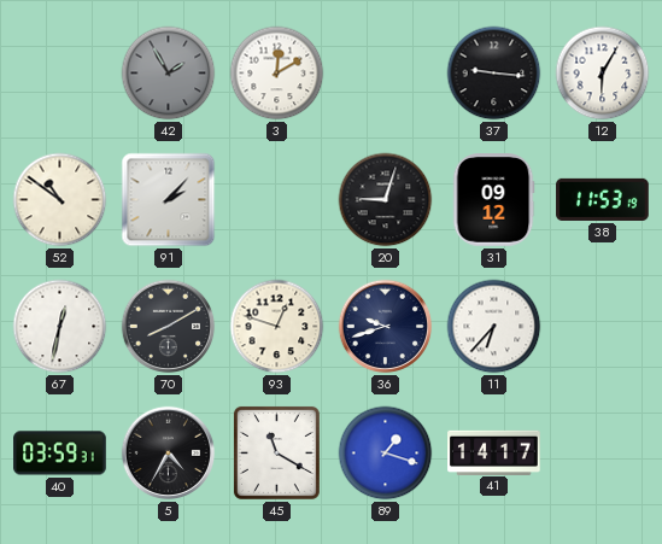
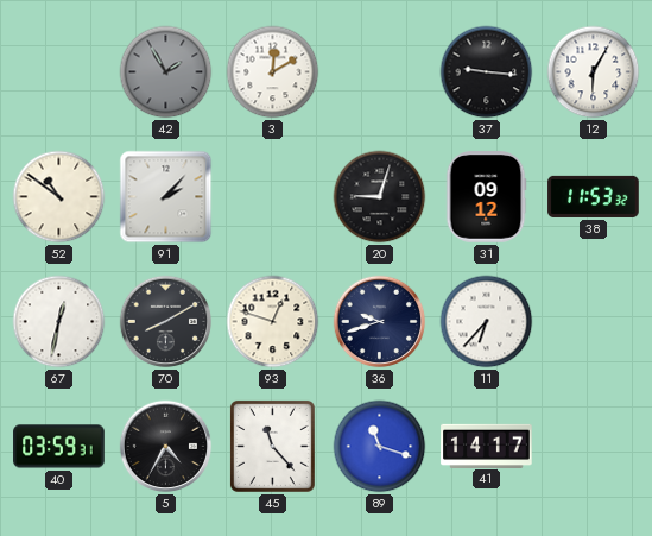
38: 11:53:19 -> 11:53:32 (594, 196)
45: 11:20 -> 11:23 (272, 446)
89: 1:18 -> 11:18 (380, 447)
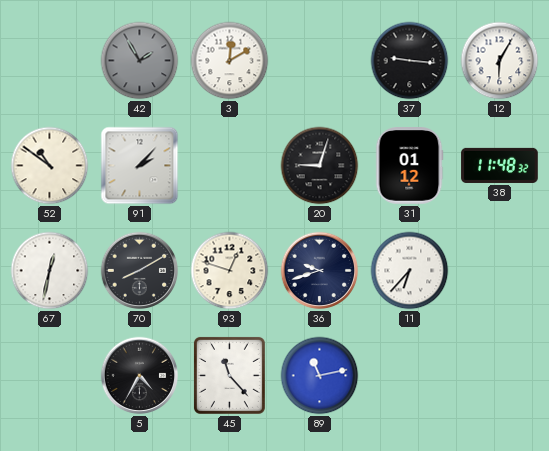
31: 09:12 -> 01:12 (409, 166)
38: 11:53 -> 11:48 (500, 165)
40: 03:59 -> none (59, 447)
89: 11:18 -> 11:13 (320, 376)
41: 14:17 -> none (487, 446)
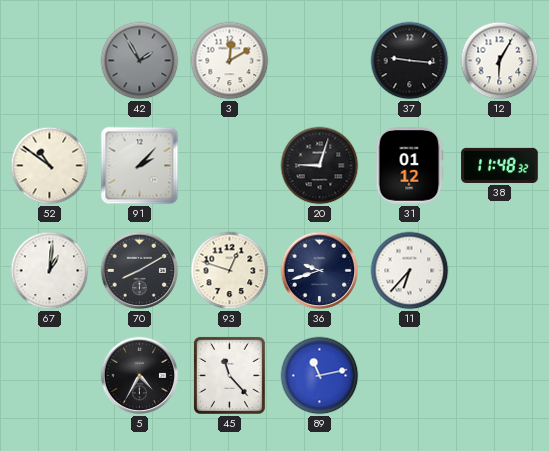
67: 12:32 -> 1:01 (50, 271)
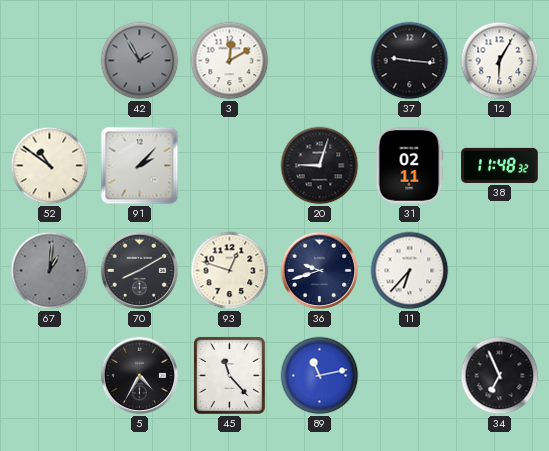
31: 01:12 -> 02:11 (409, 166)
67 dial: white -> grey (50, 271)
34: none -> 6:56 (500, 376)
